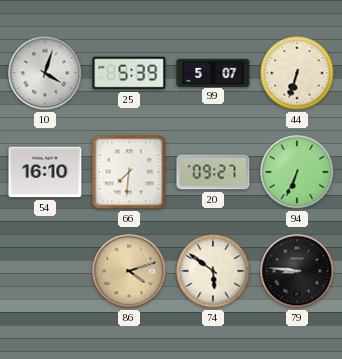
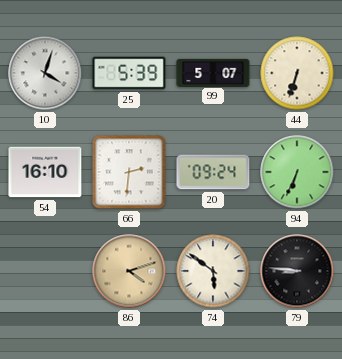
66: 7:31 -> 2:31 (129, 172)
20: 09:27 -> 09:24 (213, 172)
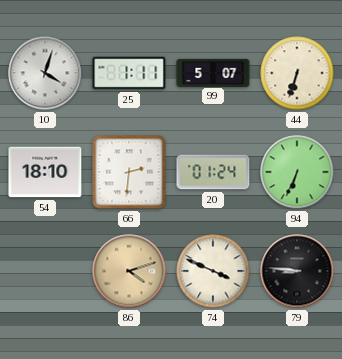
25: 5:39 -> 1:11 (129, 73)
54: 16:10 -> 18:10 (45, 172)
20: 09:24 -> 01:24 (213, 172)
74: 5:51 -> 3:49 (213, 271)
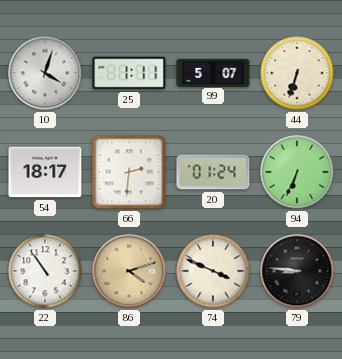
54: 18:10 -> 18:17 (45, 172)
22: none -> 10:54 (45, 271)
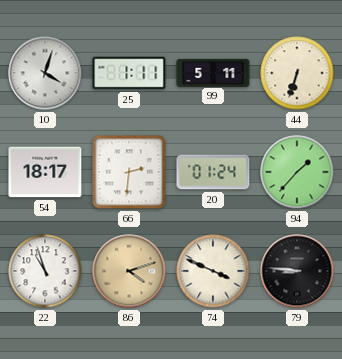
99: 5:07 -> 5:11 (213, 72)
94: 6:34 -> 1:37 (297, 172)
22: 10:54 -> 10:57 (45, 271)
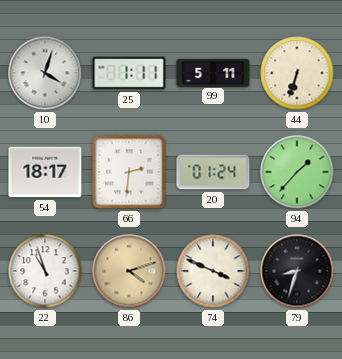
79: 8:46 -> 8:33 (297, 271)
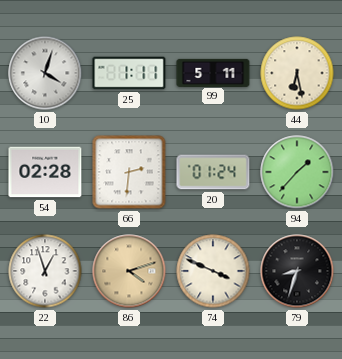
44: 6:33 -> 6:28 (297, 73)
54: 18:17 -> 02:28 (45, 172)
22: 10:57 -> 12:57 (45, 271)
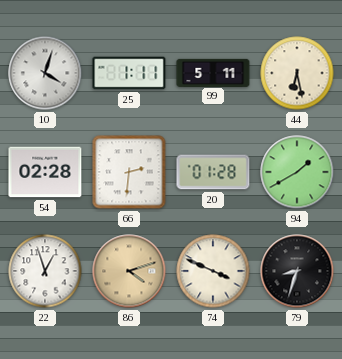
20: 01:24 -> 01:28 (213, 172)
94: 1:37 -> 1:40 (297, 172)
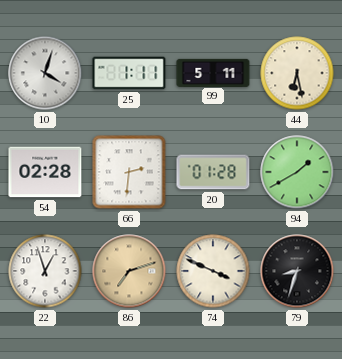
86: 4:12 -> 7:12 (129, 271)
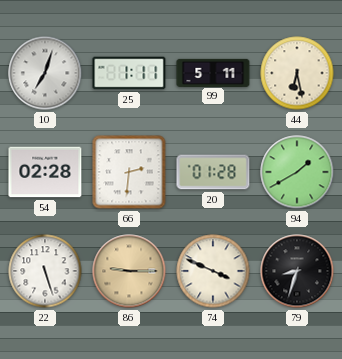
10: 4:03 -> 7:03 (45, 73)
22: 12:57 -> 5:27 (45, 271)
86: 7:12 -> 9:15 (129, 271)
